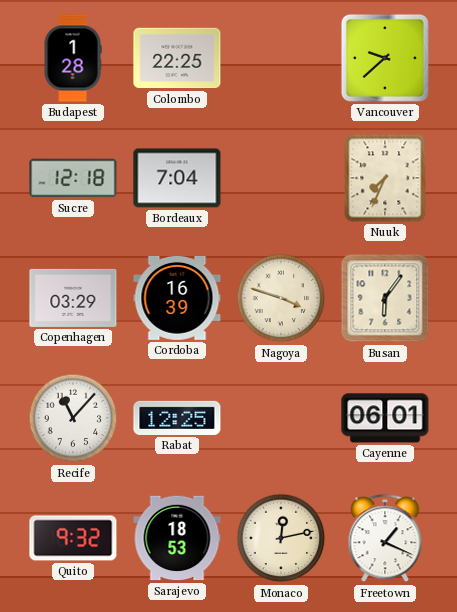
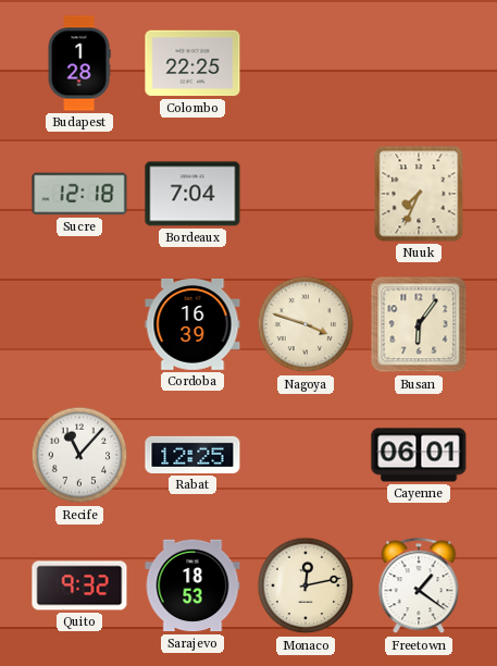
Vancouver: 9:38 -> none (385, 58)
Copenhagen: 03:29 -> none (73, 298)
Freetown: 1:19 -> 1:21 (419, 587)
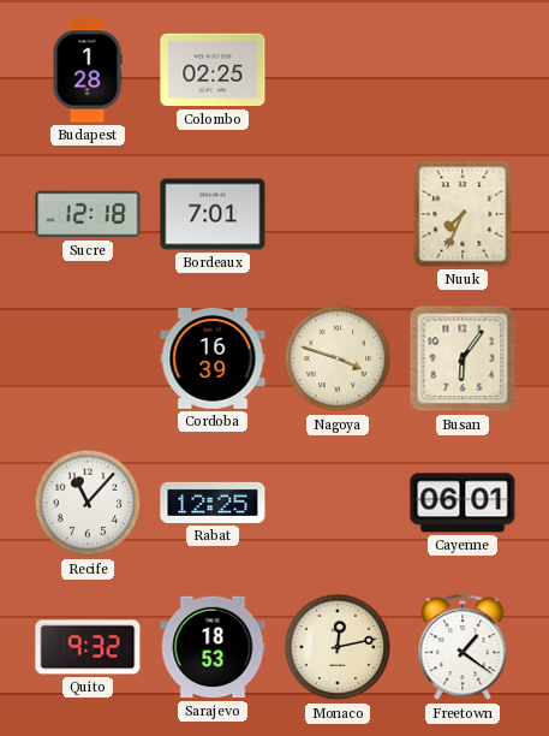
Colombo: 22:25 -> 02:25 (213, 70)
Bordeaux: 7:04 -> 7:01 (213, 214)
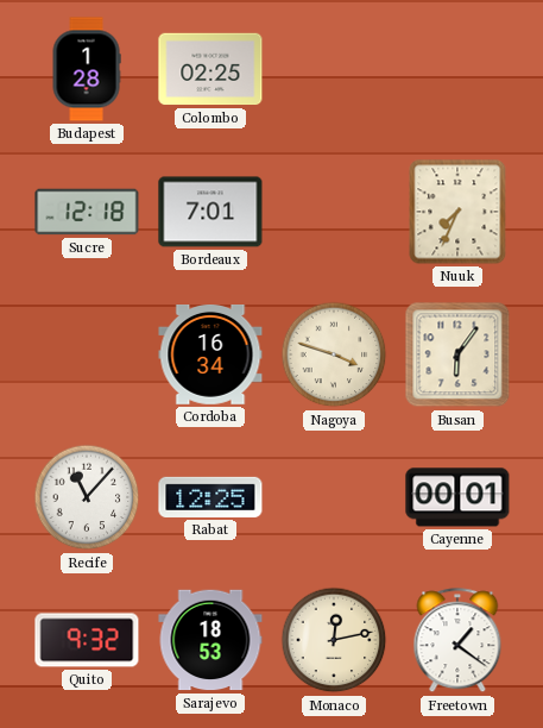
Cordoba: 16:39 -> 16:34 (210, 356)
Cayenne: 06:01 -> 00:01 (457, 497)
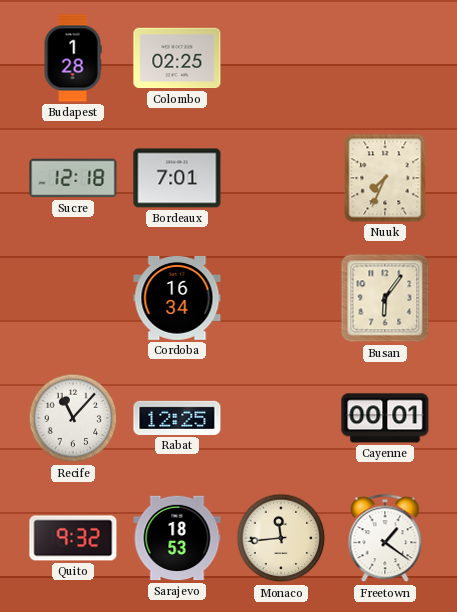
Nagoya: 3:48 -> none (334, 354)
Monaco: 12:13 -> 11:44 (281, 538)
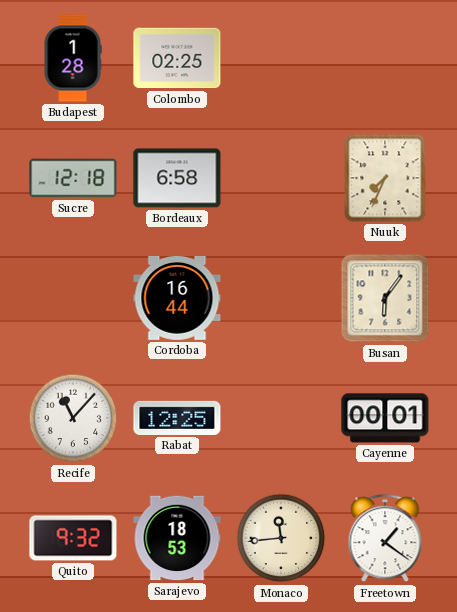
Bordeaux: 7:01 -> 6:58 (177, 178)
Cordoba: 16:34 -> 16:44 (177, 299)
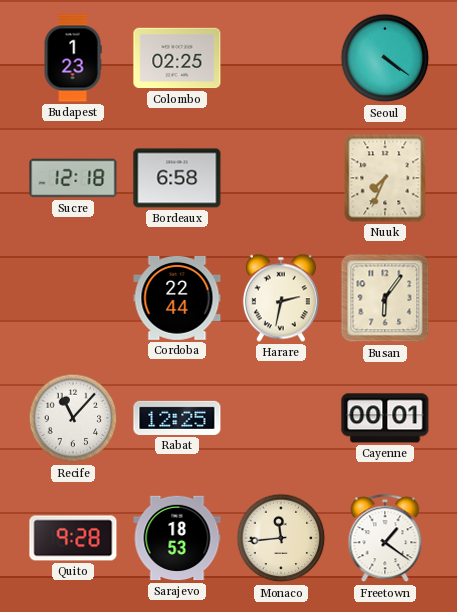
Budapest: 1:28 -> 1:23 (73, 58)
Seoul: none -> 4:21 (385, 58)
Cordoba: 16:44 -> 22:44 (177, 299)
Harare: none -> 2:32 (281, 298)
Quito: 9:32 -> 9:28 (73, 538)
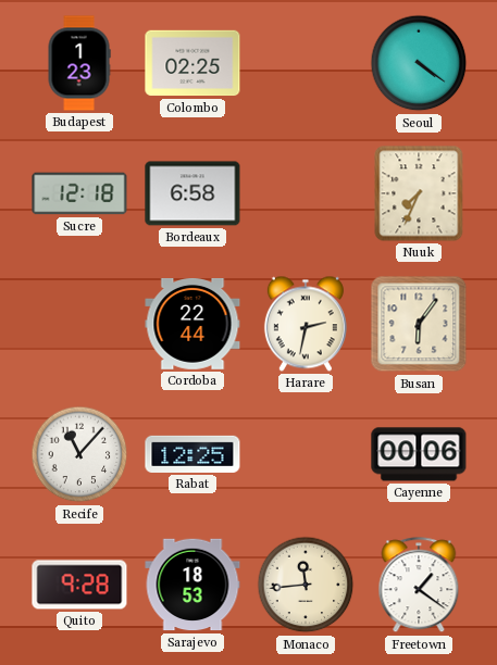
Cayenne: 00:01 -> 00:06 (419, 454)
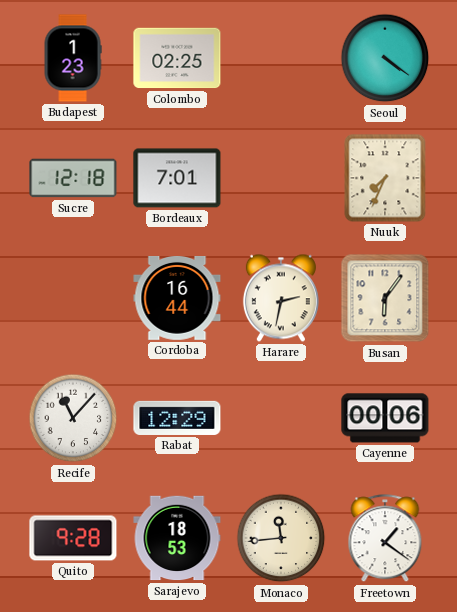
Bordeaux: 6:58 -> 7:01 (177, 178)
Cordoba: 22:44 -> 16:44 (177, 299)
Rabat: 12:25 -> 12:29 (177, 418)
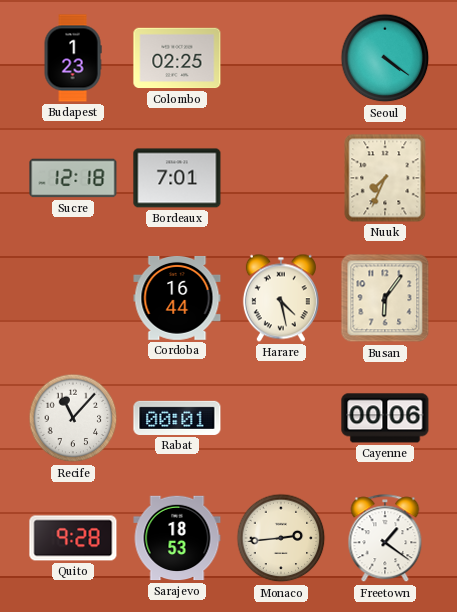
Harare: 2:32 -> 4:28 (281, 298)
Rabat: 12:29 -> 00:01 (177, 418)
Monaco: 11:44 -> 2:44 (281, 538)
